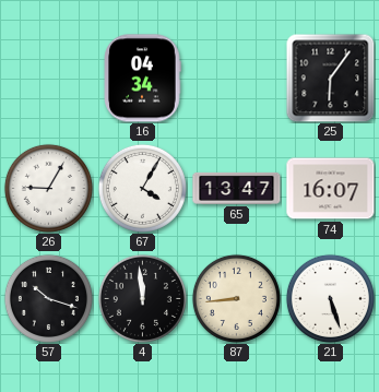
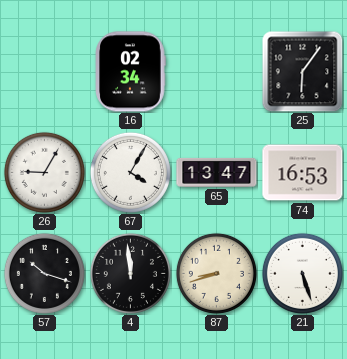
16: 04:34 -> 02:34 (130, 72)
74: 16:07 -> 16:53 (303, 173)
87: 8:44 -> 8:42 (216, 273)
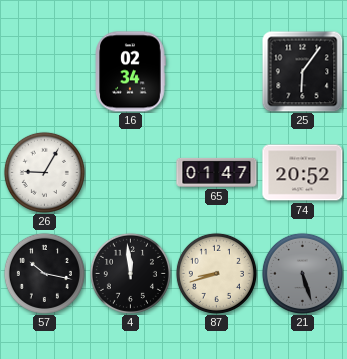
67: 4:05 -> none (130, 172)
65: 13:47 -> 01:47 (217, 172)
74: 16:53 -> 20:52 (303, 173)
57: 10:18 -> 10:17 (44, 273)
21 dial: white -> grey (302, 273)
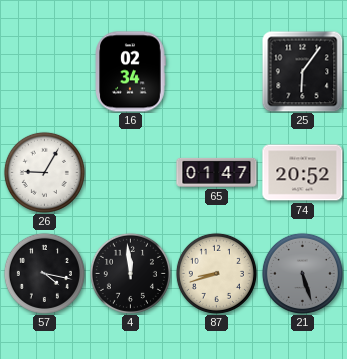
57: 10:17 -> 4:17 (44, 273)
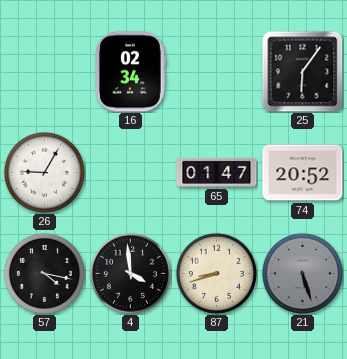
4: 11:59 -> 3:59 (130, 273)
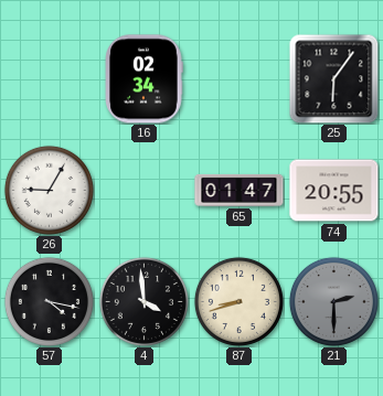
74: 20:52 -> 20:55 (334, 191)
21: 5:27 -> 2:30 (333, 301)
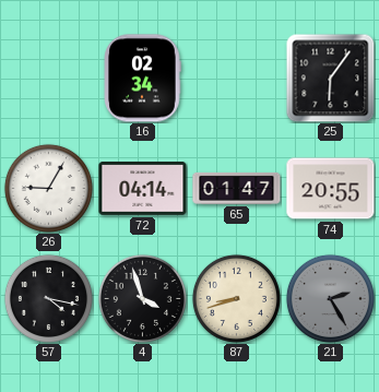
72: none -> 04:14 (143, 189)
4: 3:59 -> 3:57 (142, 298)
21: 2:30 -> 2:25 (330, 298)
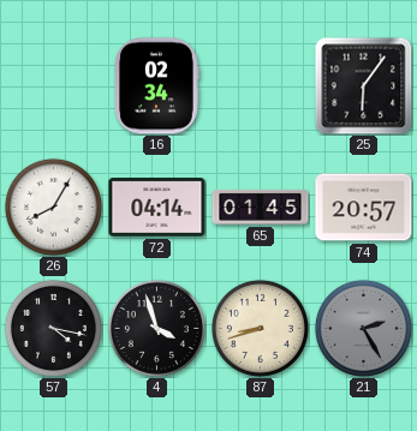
26: 9:05 -> 8:05 (53, 206)
65: 01:47 -> 01:45 (261, 206)
74: 20:55 -> 20:57 (364, 208)
